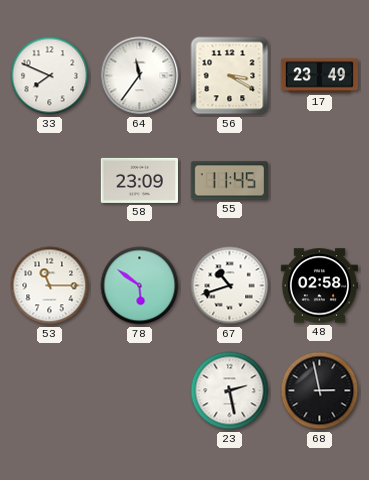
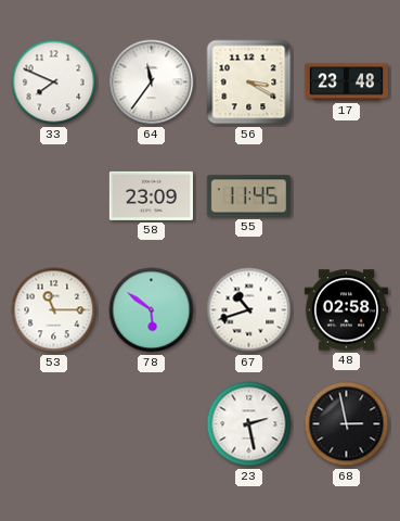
17: 23:49 -> 23:48 (346, 82)
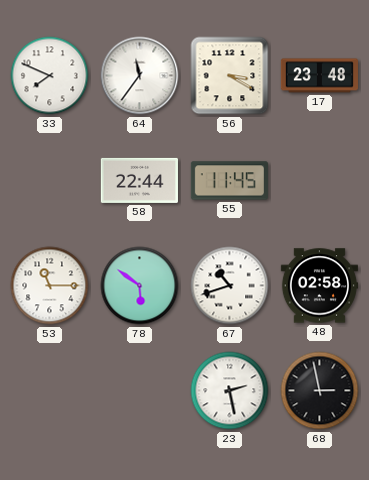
58: 23:09 -> 22:44 (139, 180)
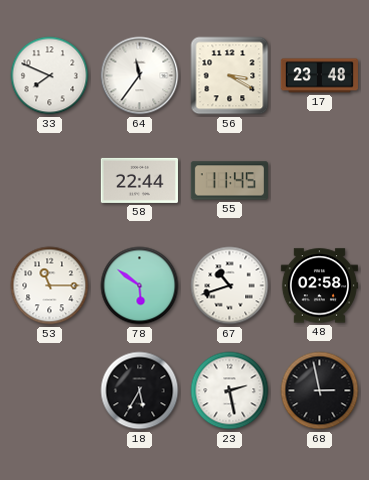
18: none -> 5:35 (140, 391)
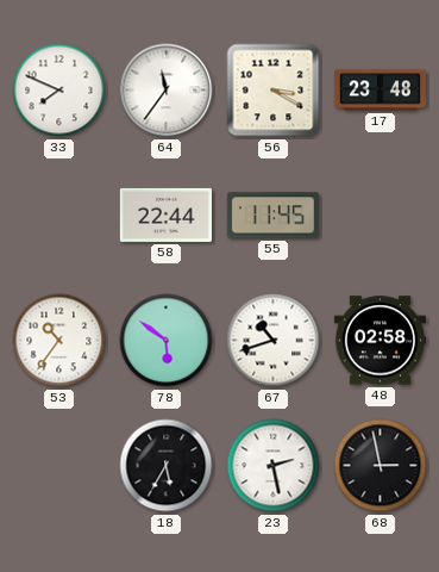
53: 11:15 -> 10:36 (59, 341)
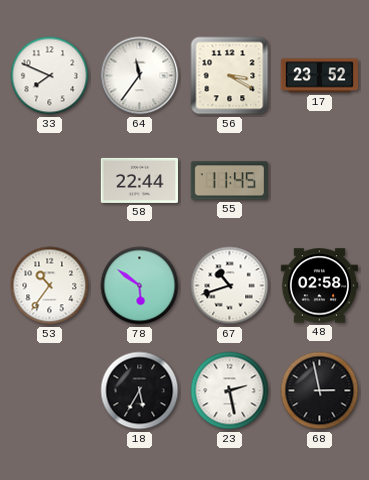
17: 23:48 -> 23:52 (319, 76)
